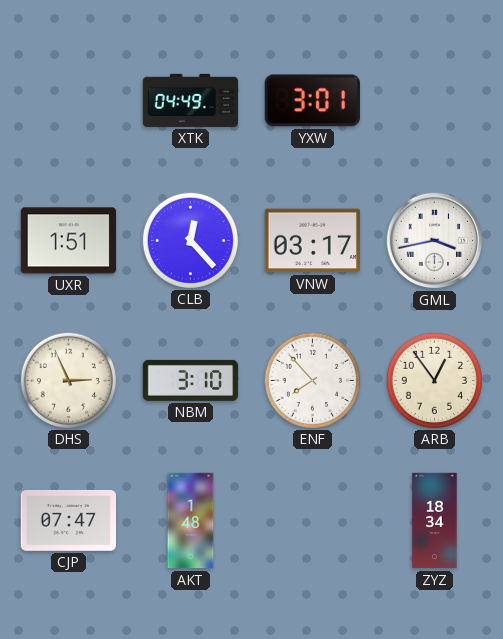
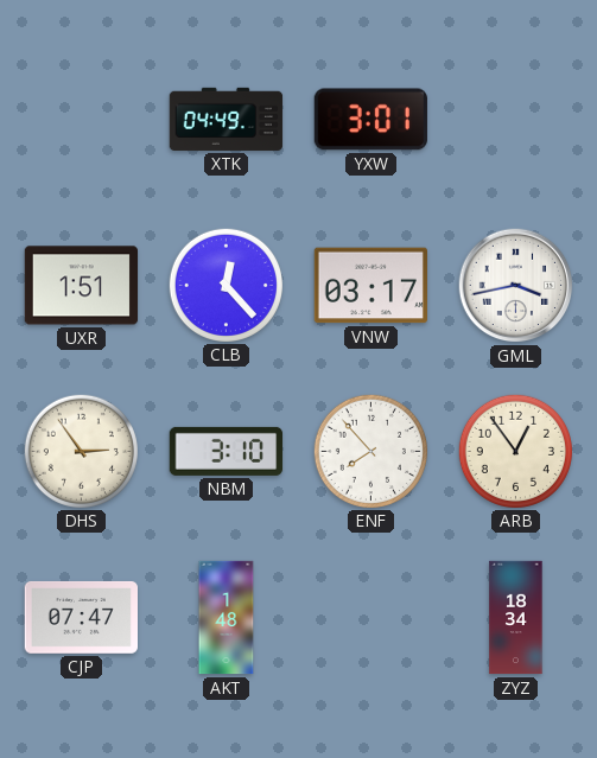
DHS: 2:56 -> 2:54 (81, 451)
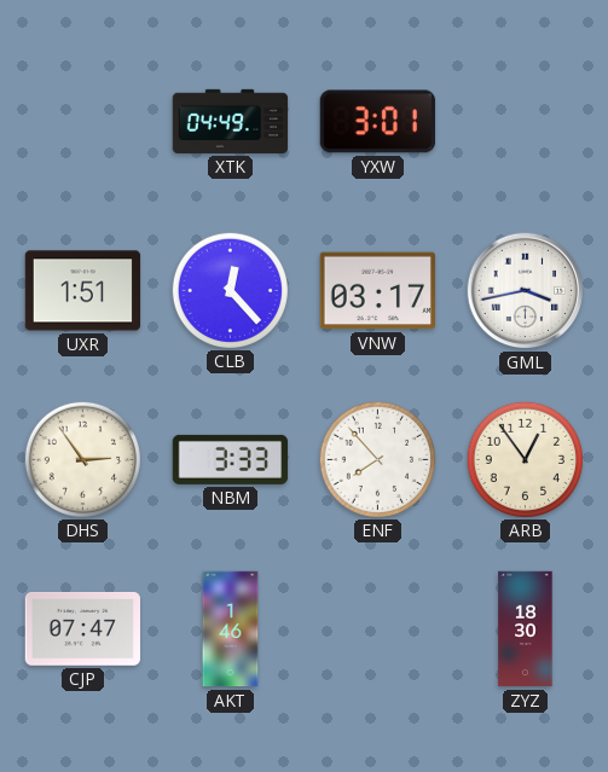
NBM: 3:10 -> 3:33 (231, 459)
AKT: 1:48 -> 1:46 (231, 629)
ZYZ: 18:34 -> 18:30 (526, 629)
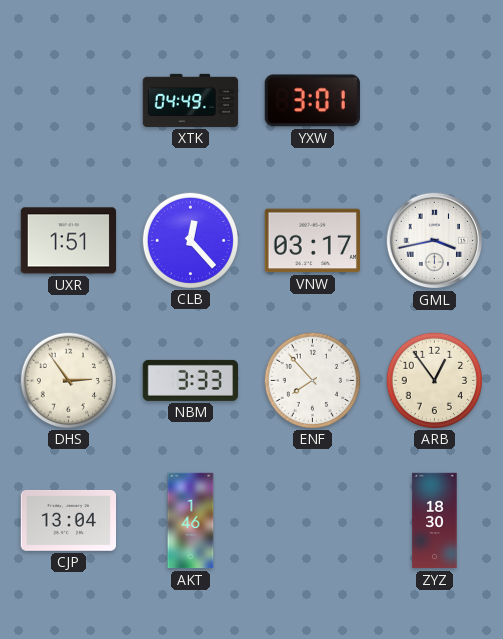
CJP: 07:47 -> 13:04 (68, 520)
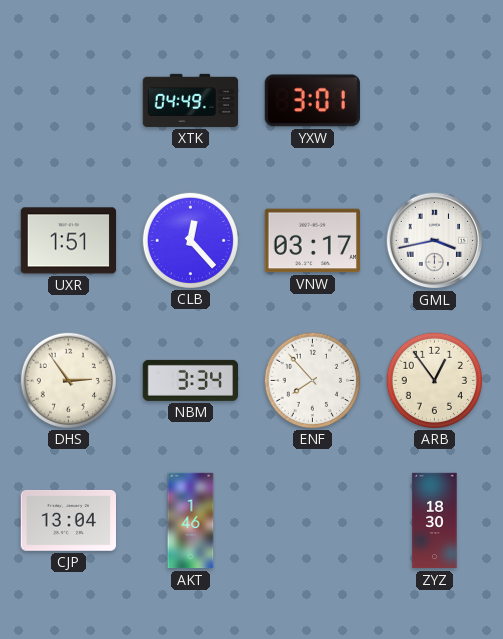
NBM: 3:33 -> 3:34 (191, 380)
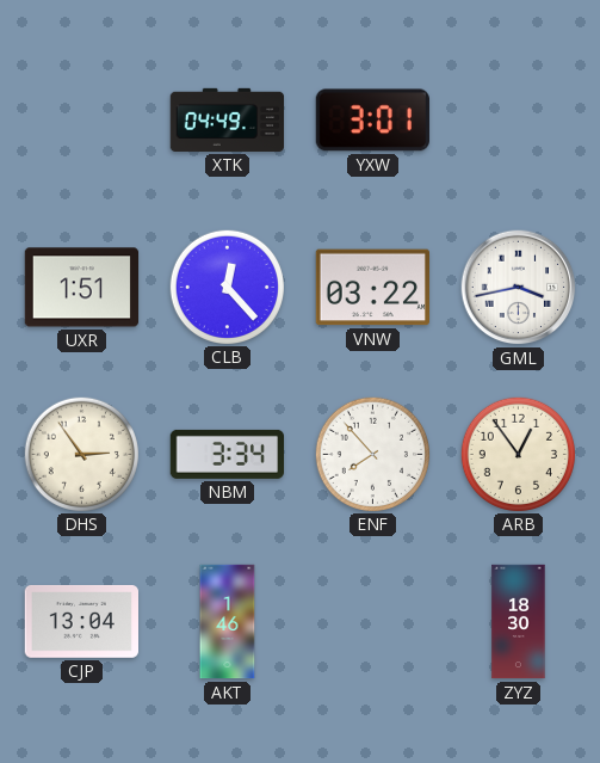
VNW: 03:17 -> 03:22 (372, 288)
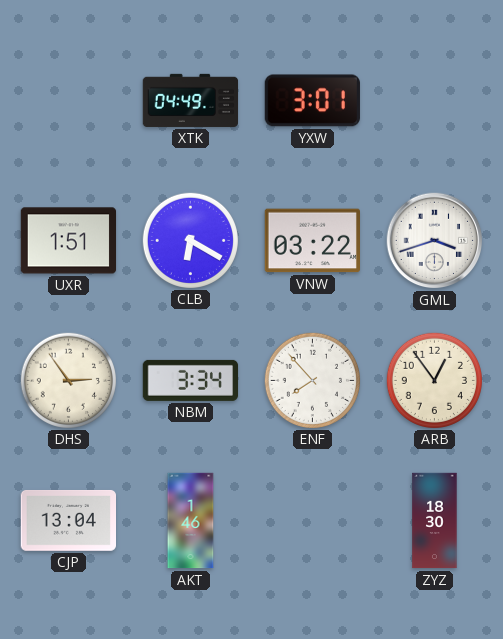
CLB: 12:23 -> 6:20 (190, 240)
GML: 3:43 -> 3:42 (435, 241)
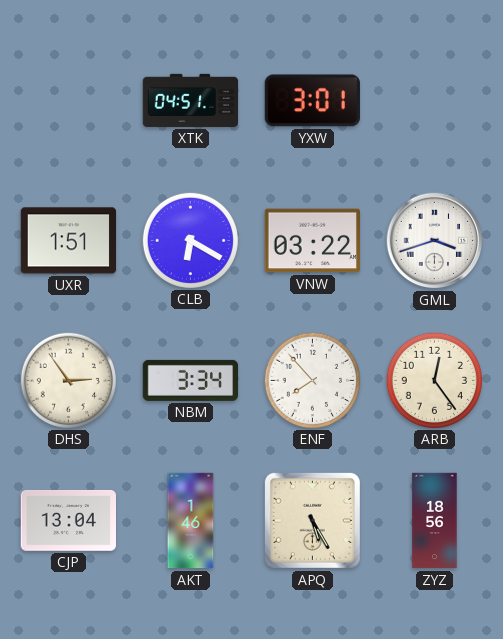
XTK: 04:49 -> 04:51 (191, 100)
ARB: 12:54 -> 12:24 (434, 380)
APQ: none -> 5:25 (312, 520)
ZYZ: 18:30 -> 18:56 (435, 521)
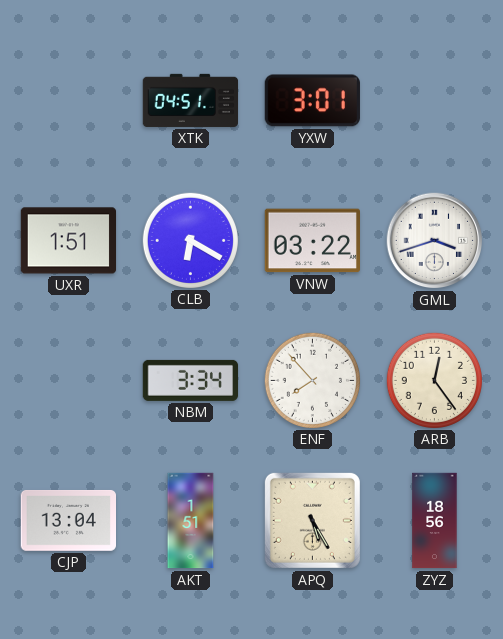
DHS: 2:54 -> none (68, 380)
AKT: 1:46 -> 1:51 (191, 521)
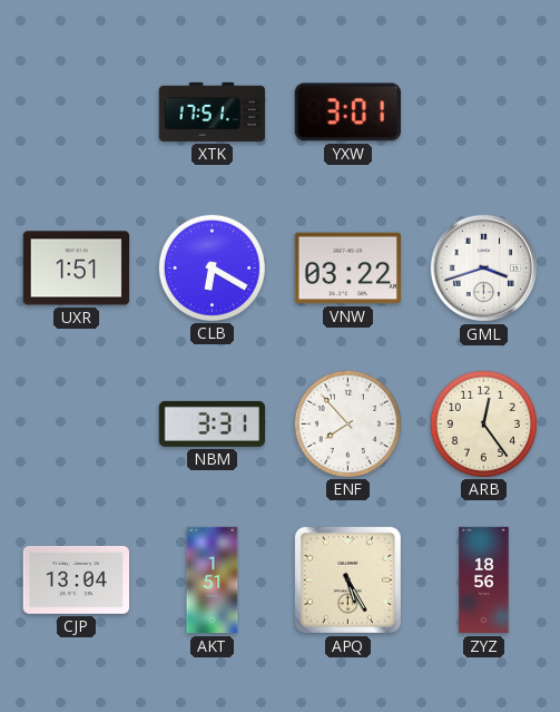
XTK: 04:51 -> 17:51 (213, 111)
NBM: 3:34 -> 3:31 (213, 423)
